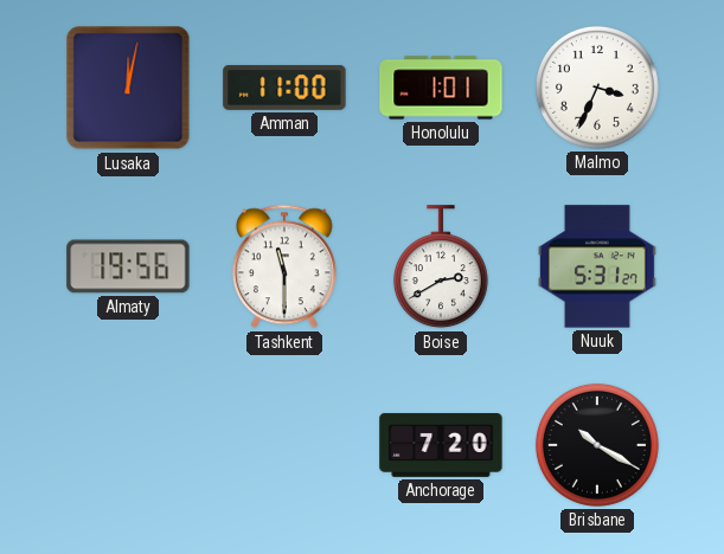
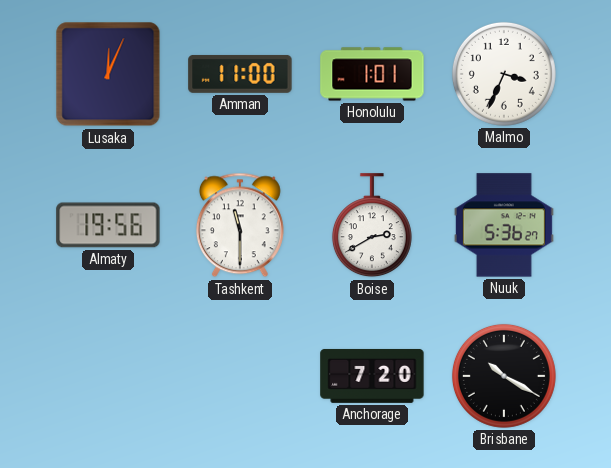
Lusaka: 12:02 -> 12:04 (108, 74)
Nuuk: 5:31 -> 5:36 (504, 225)
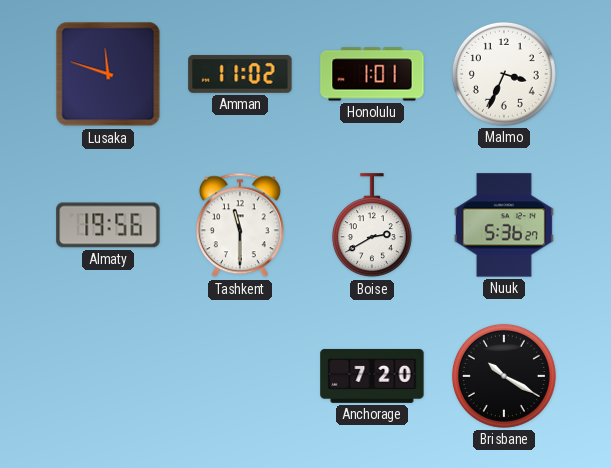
Lusaka: 12:04 -> 11:48 (108, 74)
Amman: 11:00 -> 11:02 (240, 74)
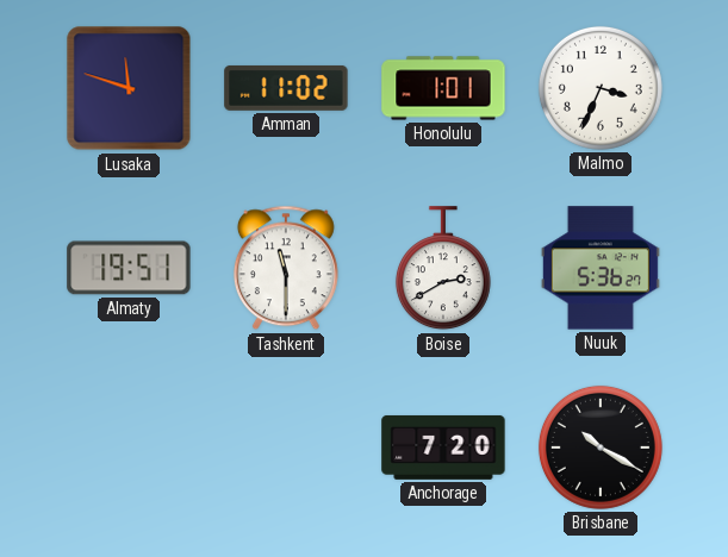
Almaty: 19:56 -> 19:51 (129, 268)
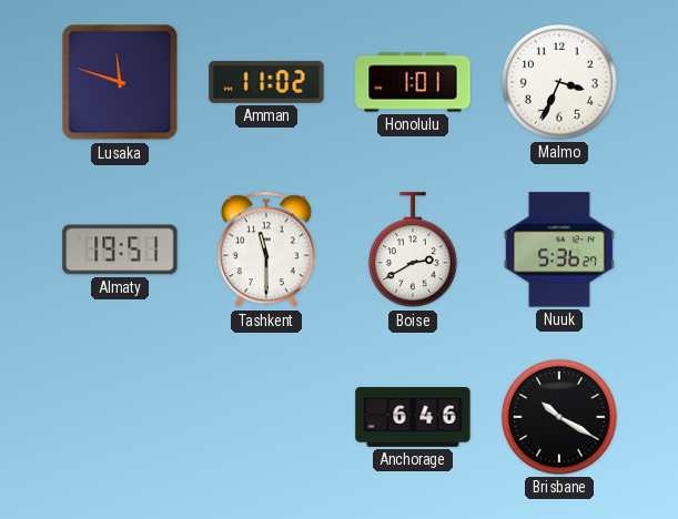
Anchorage: 7:20 -> 6:46 (413, 417)
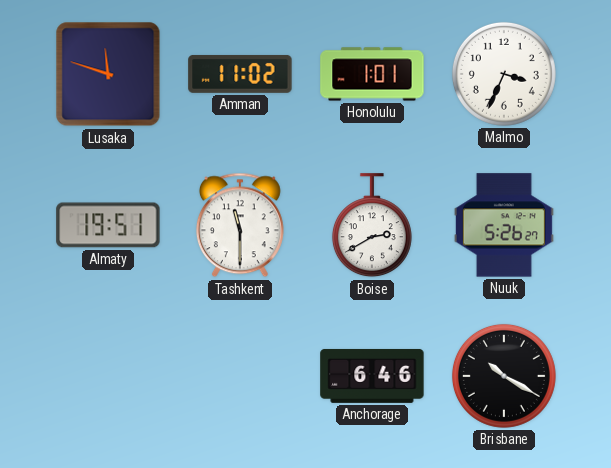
Nuuk: 5:36 -> 5:26 (504, 225)
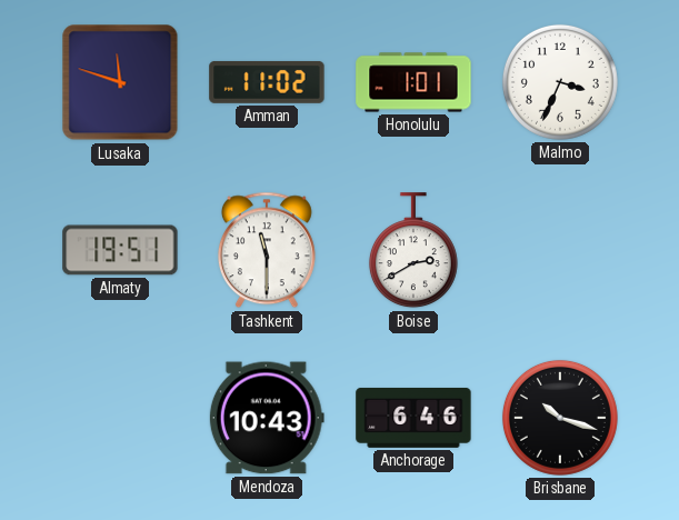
Nuuk: 5:26 -> none (504, 225)
Mendoza: none -> 10:43 (267, 418)
Brisbane: 10:20 -> 10:18 (560, 418)
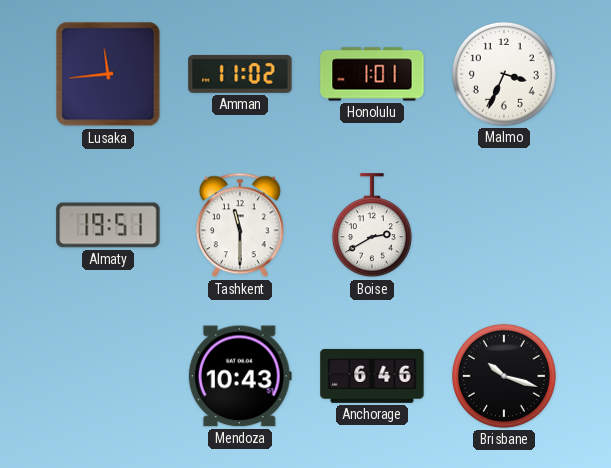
Lusaka: 11:48 -> 11:44 (108, 74)
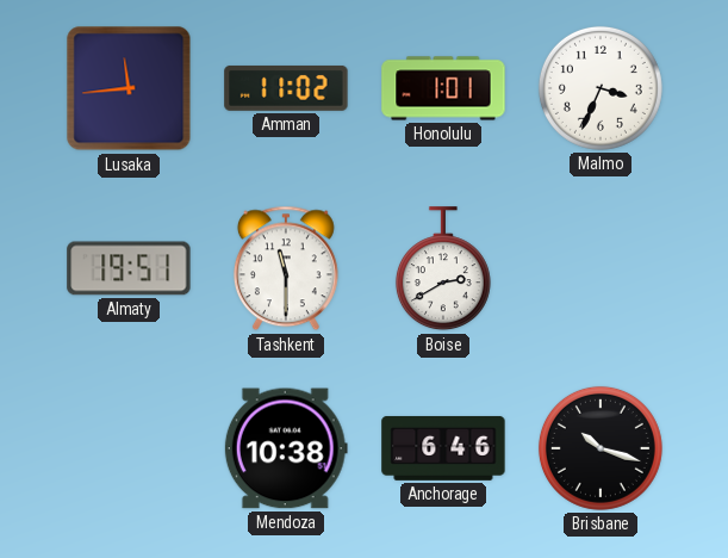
Mendoza: 10:43 -> 10:38 (286, 448)
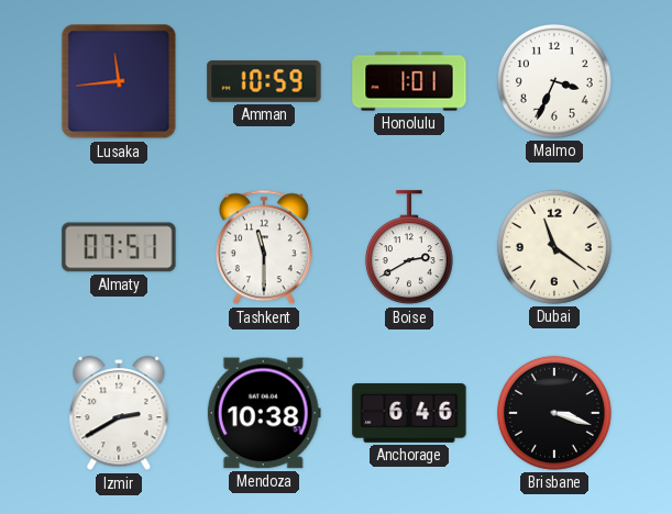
Amman: 11:02 -> 10:59 (264, 81)
Almaty: 19:51 -> 07:51 (119, 247)
Dubai: none -> 11:21 (554, 247)
Izmir: none -> 2:40 (119, 414)
Brisbane: 10:18 -> 3:18 (554, 413)
